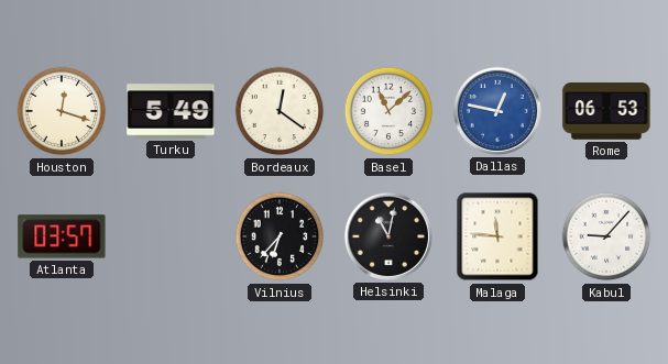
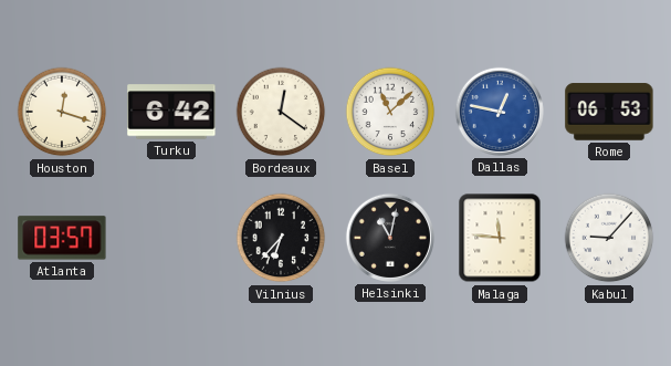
Turku: 5:49 -> 6:42 (171, 112)
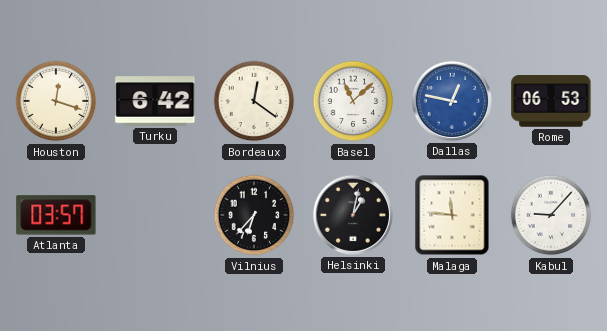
Helsinki: 11:02 -> 1:02 (353, 215)
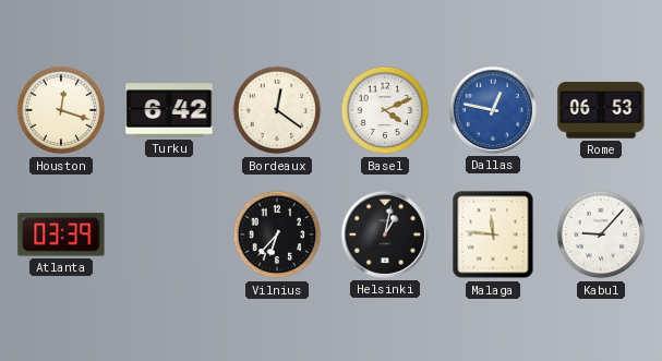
Basel: 11:08 -> 4:11 (385, 110)
Atlanta: 03:57 -> 03:39 (61, 234)
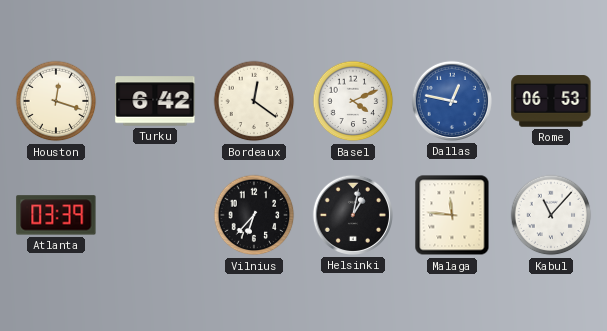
Kabul: 9:07 -> 11:07 (551, 215)
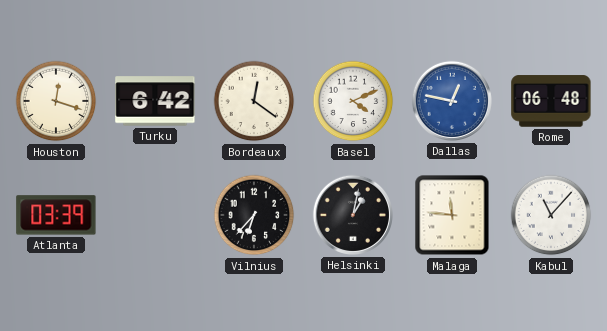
Rome: 06:53 -> 06:48 (551, 101)
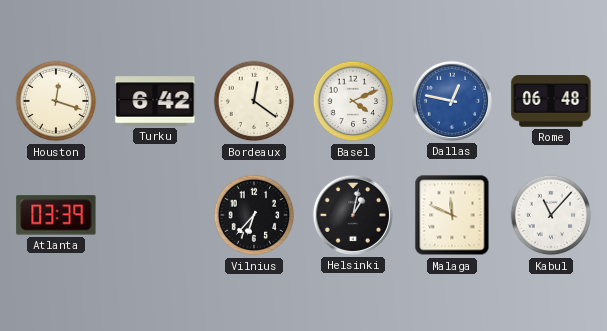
Malaga: 11:46 -> 11:49 (452, 215)
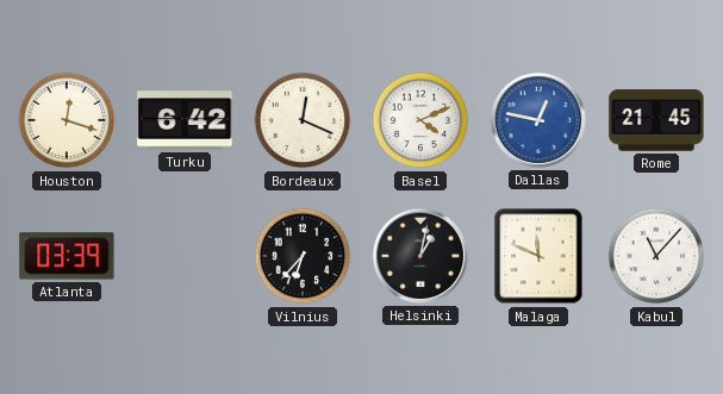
Bordeaux: 12:21 -> 12:19 (303, 120)
Rome: 06:48 -> 21:45 (656, 120)
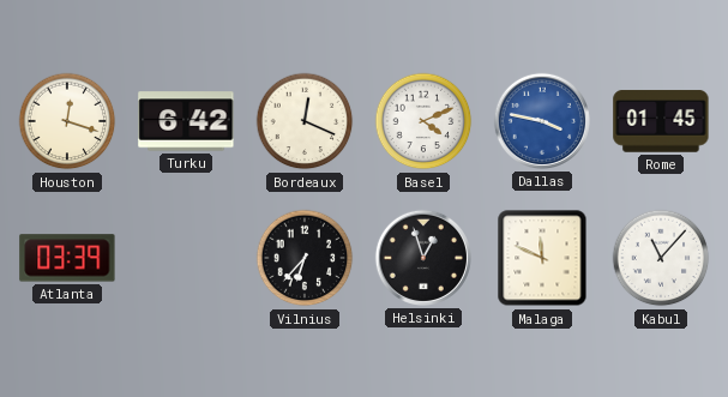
Dallas: 12:47 -> 3:47 (542, 121)
Rome: 21:45 -> 01:45 (661, 121)
Helsinki: 1:02 -> 12:57 (423, 258)
